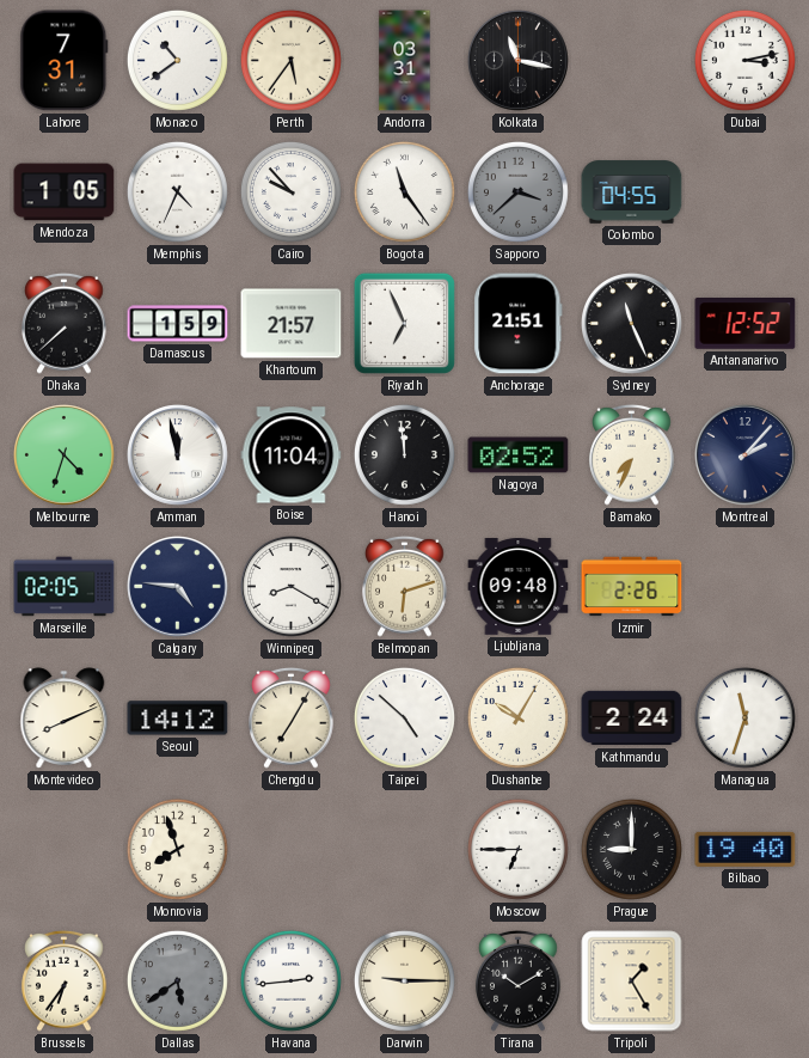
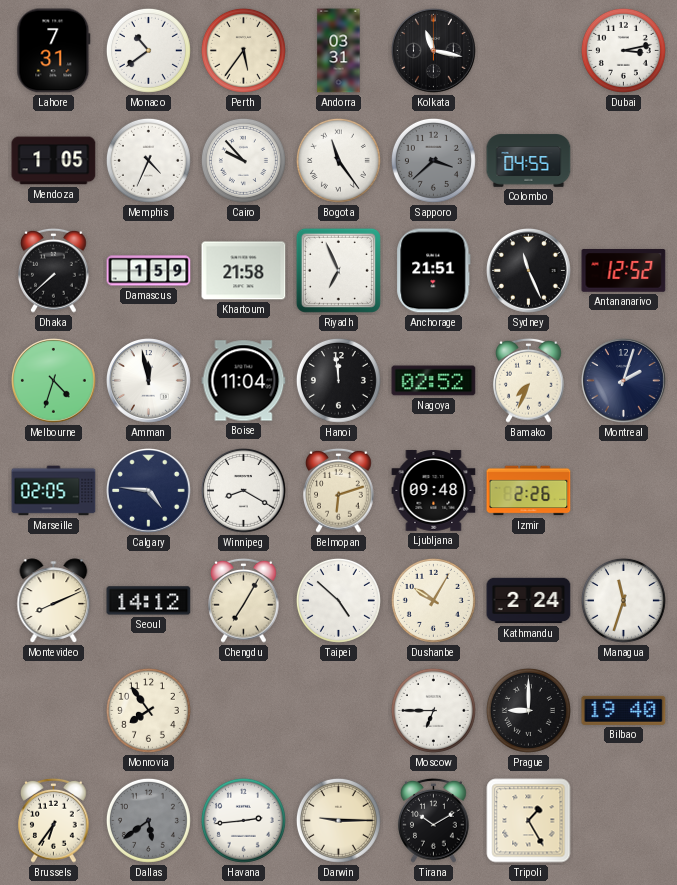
Khartoum: 21:57 -> 21:58 (244, 271)
Montreal: 2:07 -> 2:03 (624, 381)
Monrovia: 7:57 -> 7:54 (148, 710)
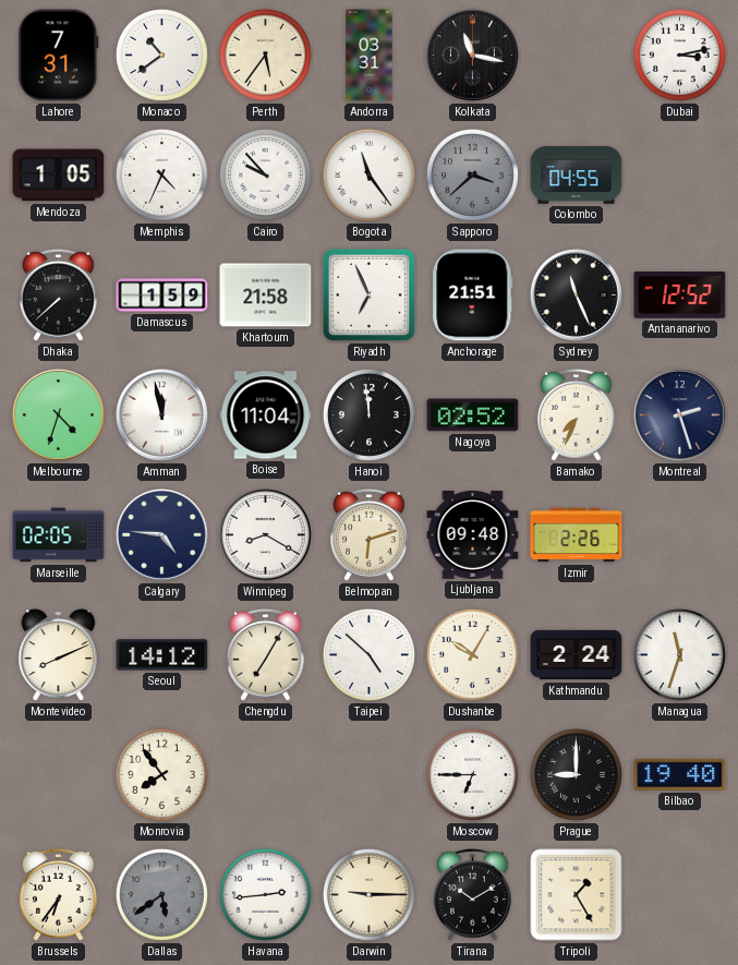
Montreal: 2:03 -> 2:27 (680, 415)
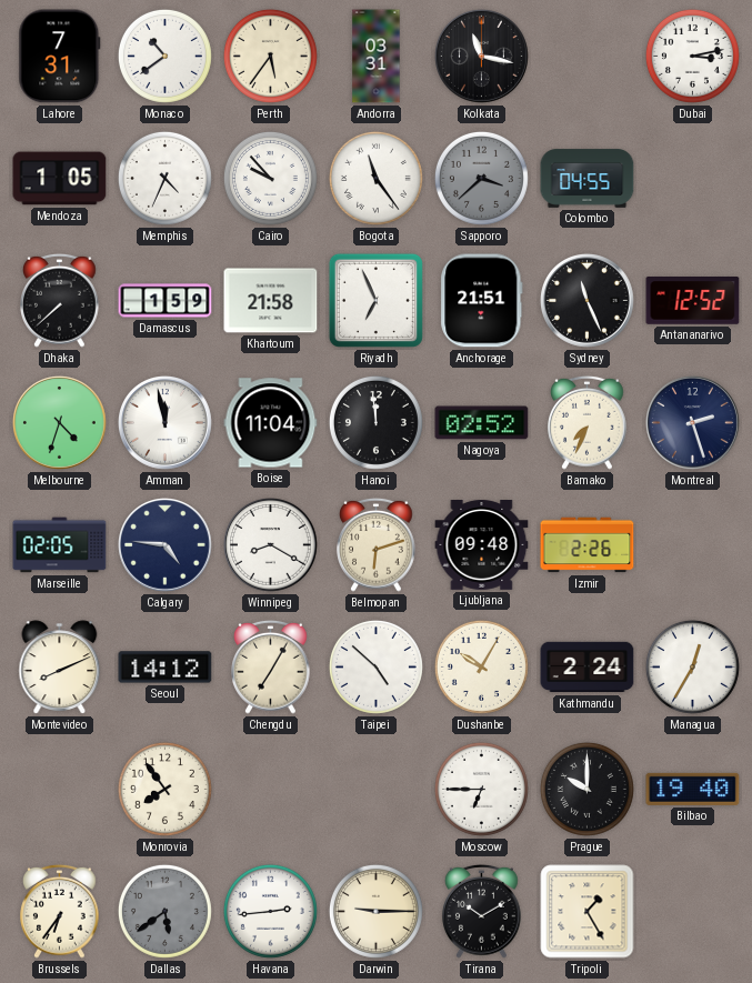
Managua: 11:33 -> 12:35 (692, 666)
Prague: 9:00 -> 10:00 (586, 789)
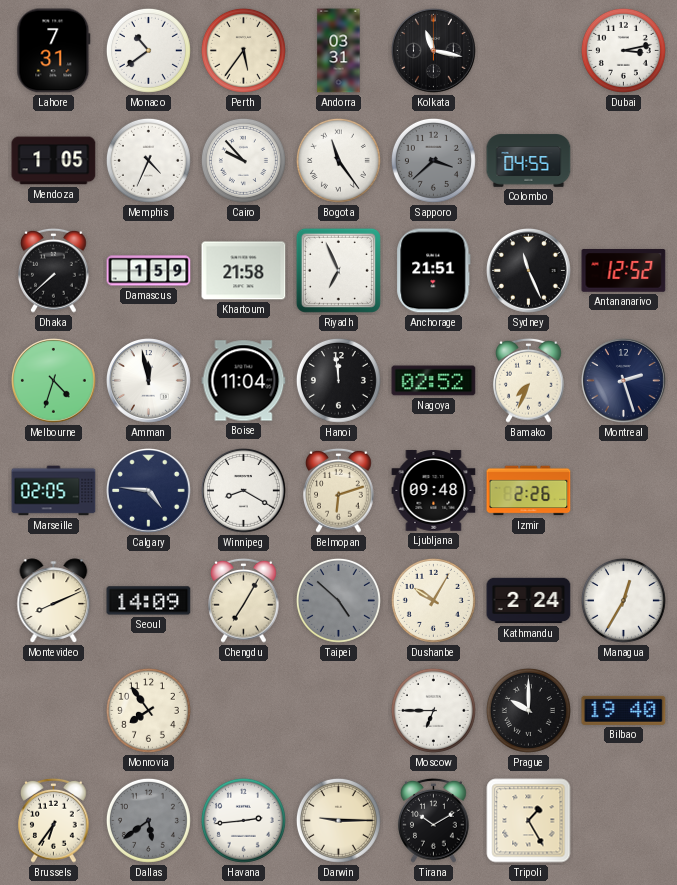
Seoul: 14:12 -> 14:09 (149, 601)
Taipei dial: white -> grey (338, 600)
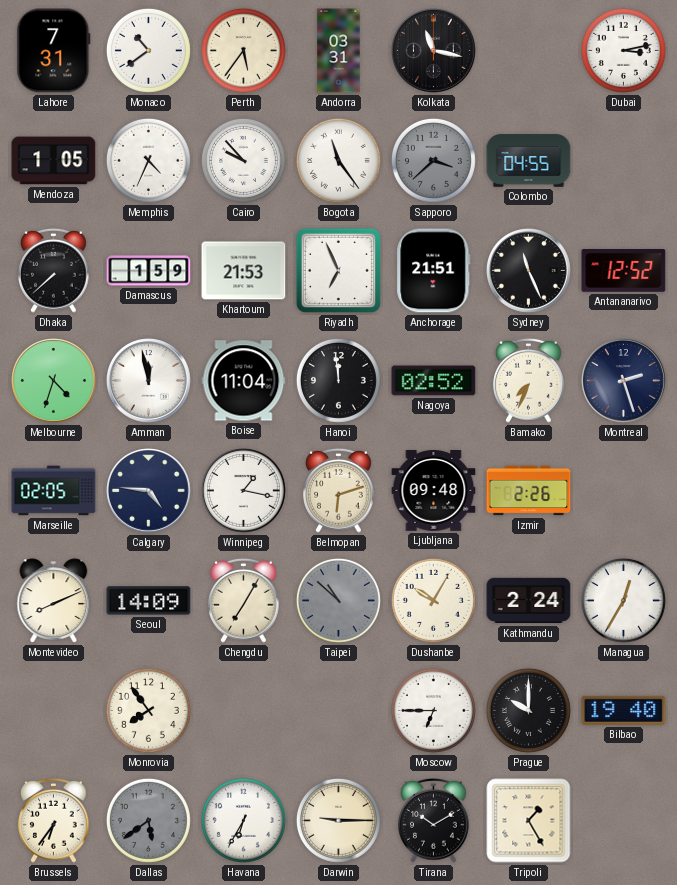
Khartoum: 21:58 -> 21:53 (244, 271)
Winnipeg: 8:20 -> 1:17 (244, 491)
Taipei: 4:52 -> 10:52 (338, 600)
Havana: 2:44 -> 6:35 (243, 820)
